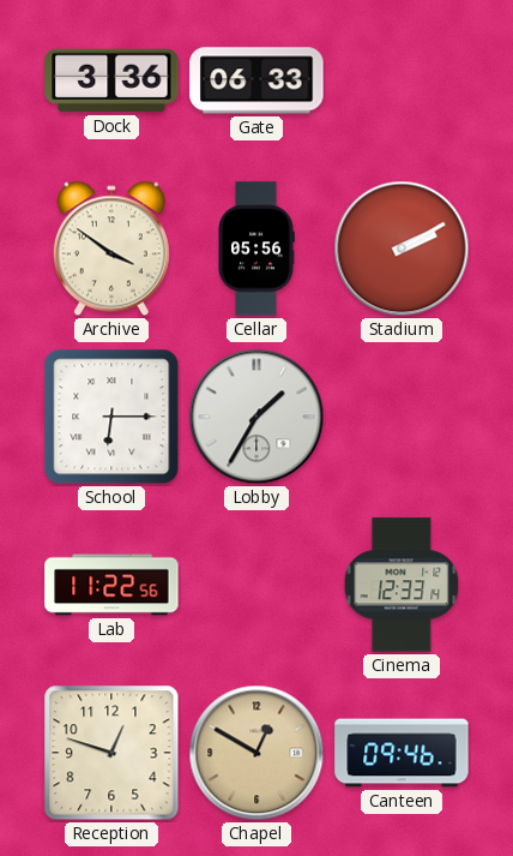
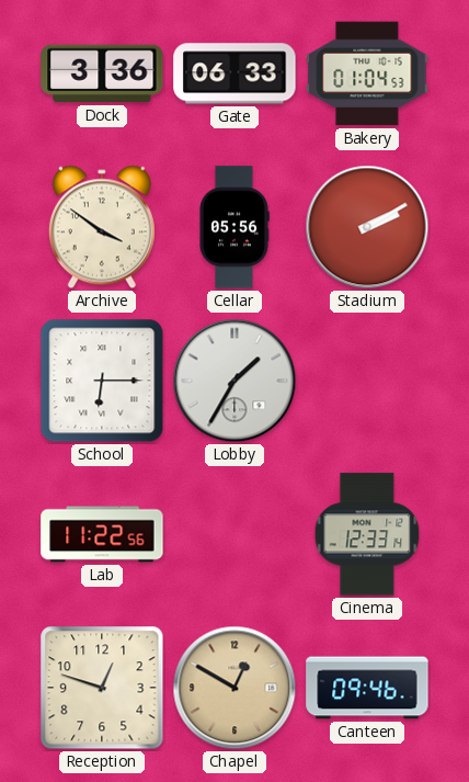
Bakery: none -> 01:04 (367, 73)
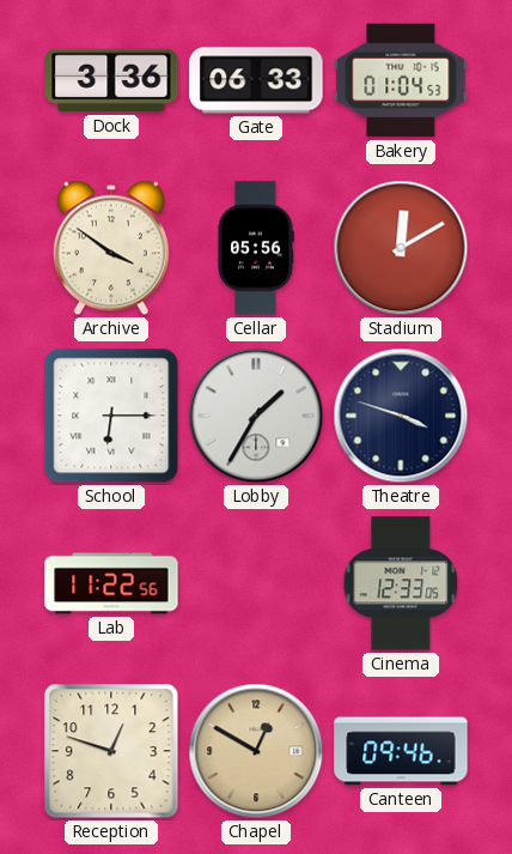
Stadium: 2:10 -> 12:10 (401, 248)
Theatre: none -> 3:48 (401, 416)
Cinema: 12:33:14 -> 12:33:05 (401, 583)
